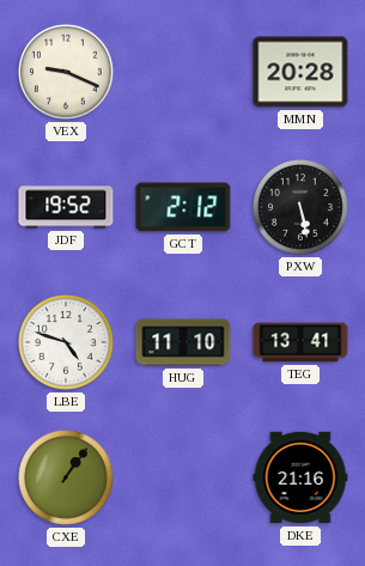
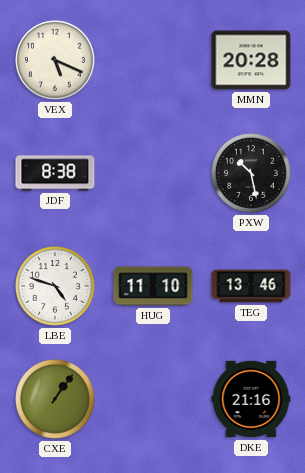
VEX: 9:19 -> 5:19 (56, 61)
JDF: 19:52 -> 8:38 (55, 173)
GCT: 2:12 -> none (183, 207)
PXW: 5:28 -> 10:28 (252, 174)
TEG: 13:41 -> 13:46 (251, 286)
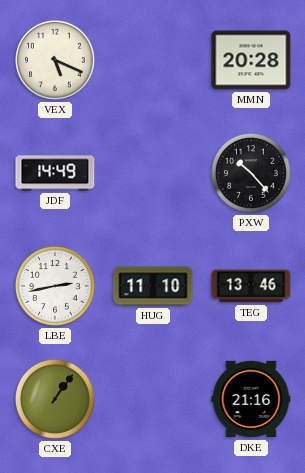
JDF: 8:38 -> 14:49 (55, 173)
PXW: 10:28 -> 10:23 (252, 174)
LBE: 4:48 -> 2:43 (56, 287)
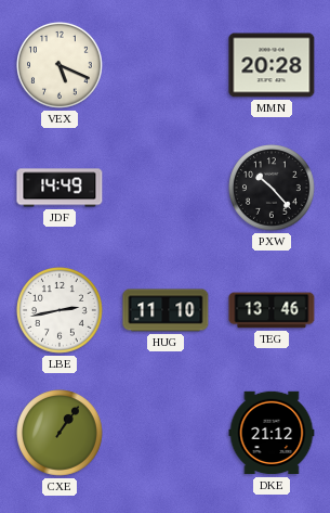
DKE: 21:16 -> 21:12 (272, 433)
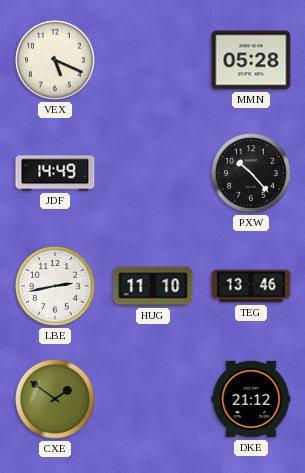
MMN: 20:28 -> 05:28 (251, 60)
CXE: 1:06 -> 1:51 (56, 400)
